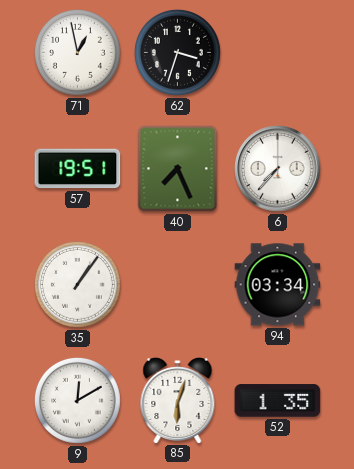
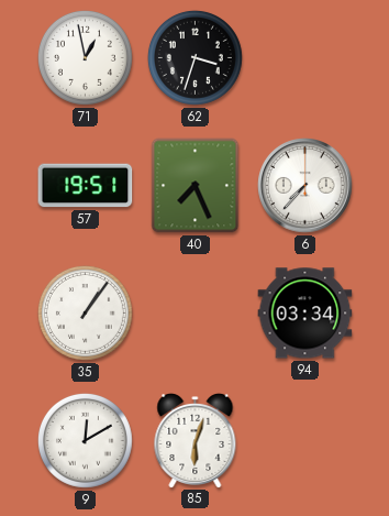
52: 1:35 -> none (278, 401)
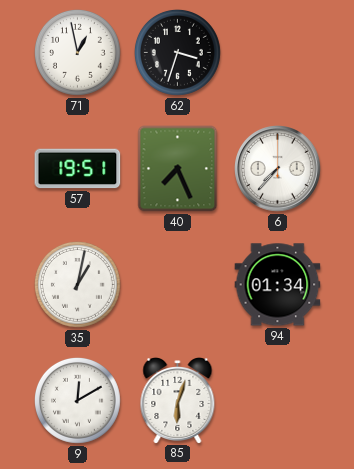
35: 1:06 -> 1:02 (77, 284)
94: 03:34 -> 01:34 (278, 285)
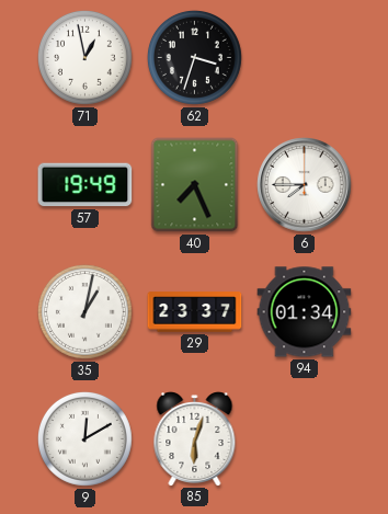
57: 19:51 -> 19:49 (85, 185)
6: 7:37 -> 7:45 (305, 185)
29: none -> 23:37 (195, 312)
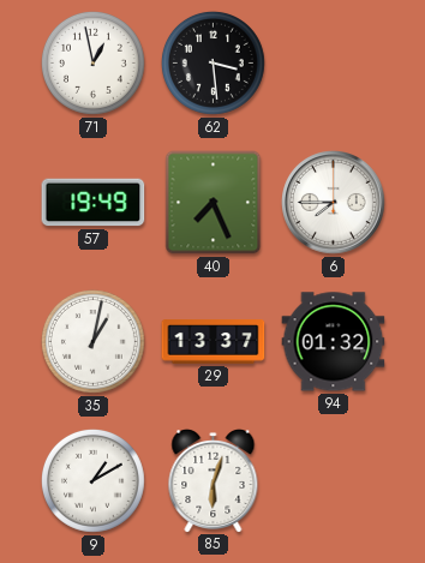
62: 3:33 -> 3:29 (212, 62)
29: 23:37 -> 13:37 (214, 342)
94: 01:34 -> 01:32 (334, 342)
9: 12:10 -> 1:10 (92, 480)
